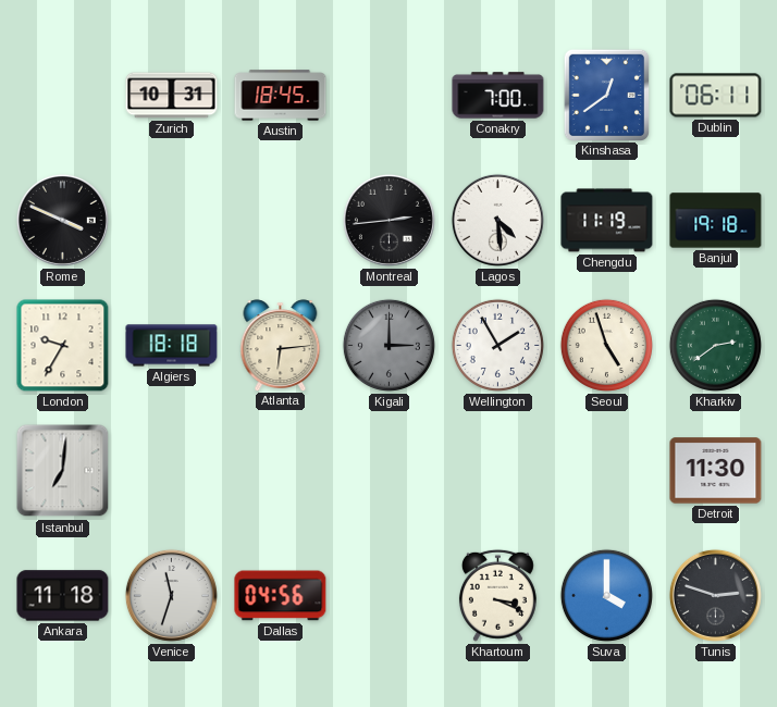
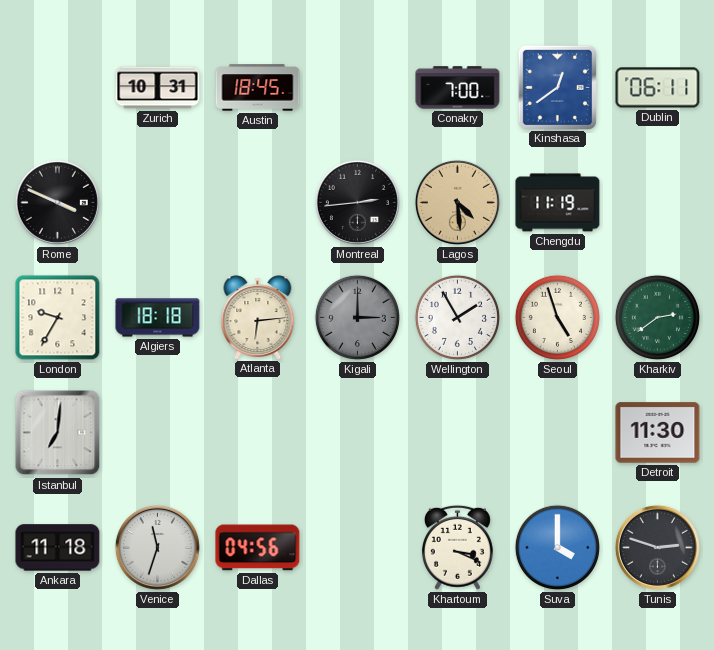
Lagos dial: white -> champagne (457, 202)
Banjul: 19:18 -> none (716, 221)
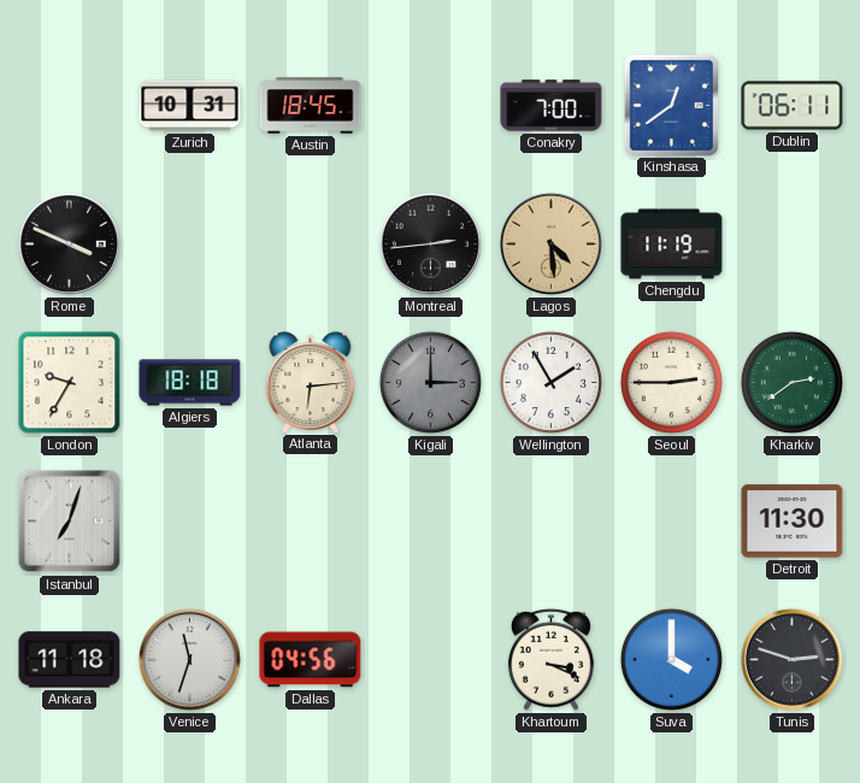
Seoul: 4:57 -> 2:45 (671, 382)
Istanbul: 7:01 -> 7:03 (70, 522)
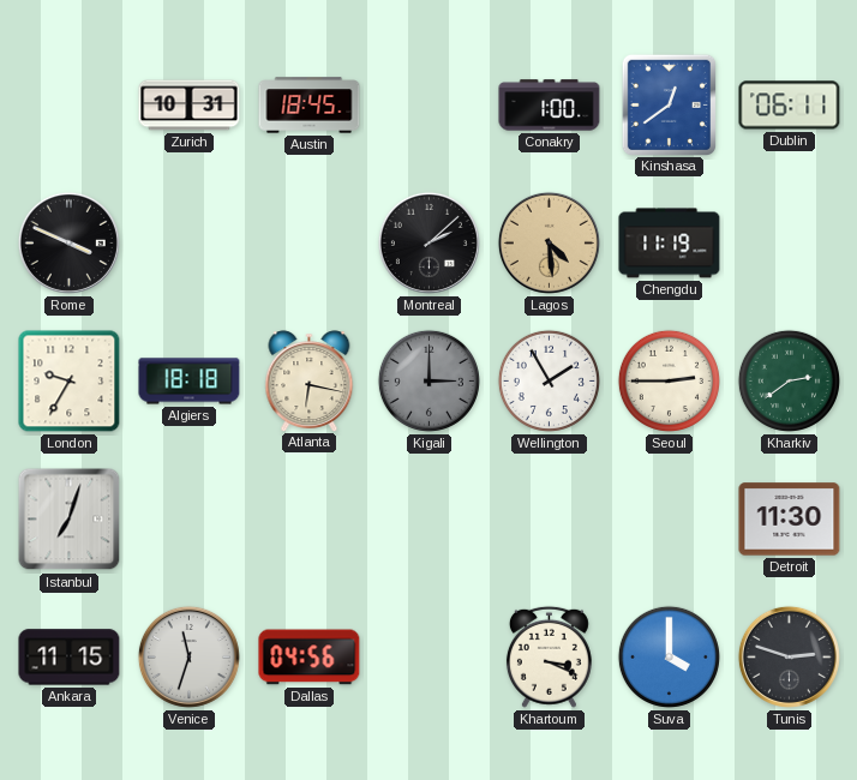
Conakry: 7:00 -> 1:00 (550, 106)
Montreal: 2:44 -> 2:08 (428, 242)
Atlanta: 6:14 -> 6:17 (310, 380)
Ankara: 11:18 -> 11:15 (70, 658)
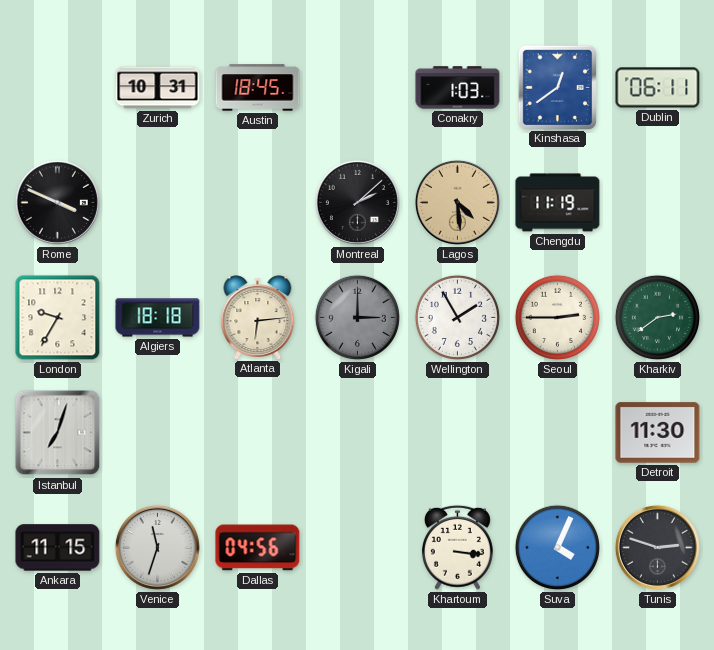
Conakry: 1:00 -> 1:03 (458, 88)
Atlanta: 6:17 -> 6:14 (258, 317)
Khartoum: 3:19 -> 3:16 (457, 547)
Suva: 4:00 -> 4:04 (557, 547)
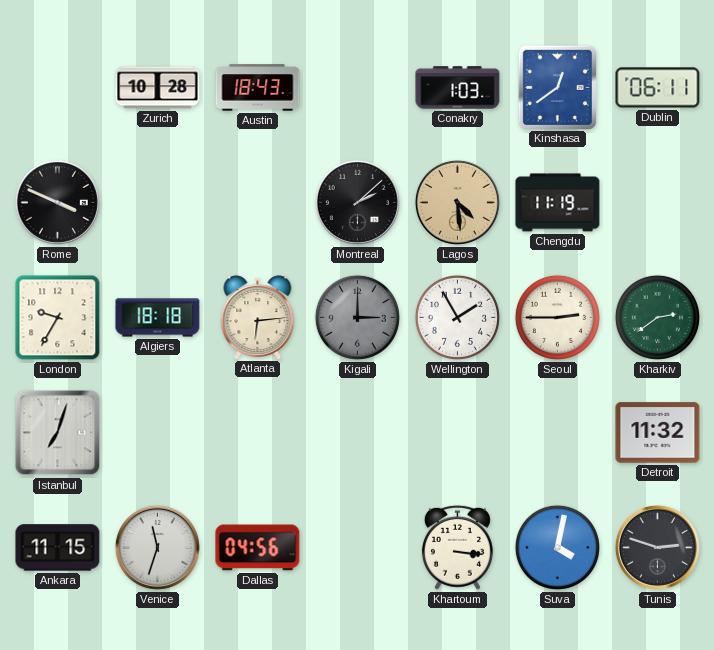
Zurich: 10:31 -> 10:28 (158, 88)
Austin: 18:45 -> 18:43 (258, 88)
Detroit: 11:30 -> 11:32 (658, 433)
Suva: 4:04 -> 4:02 (557, 547)
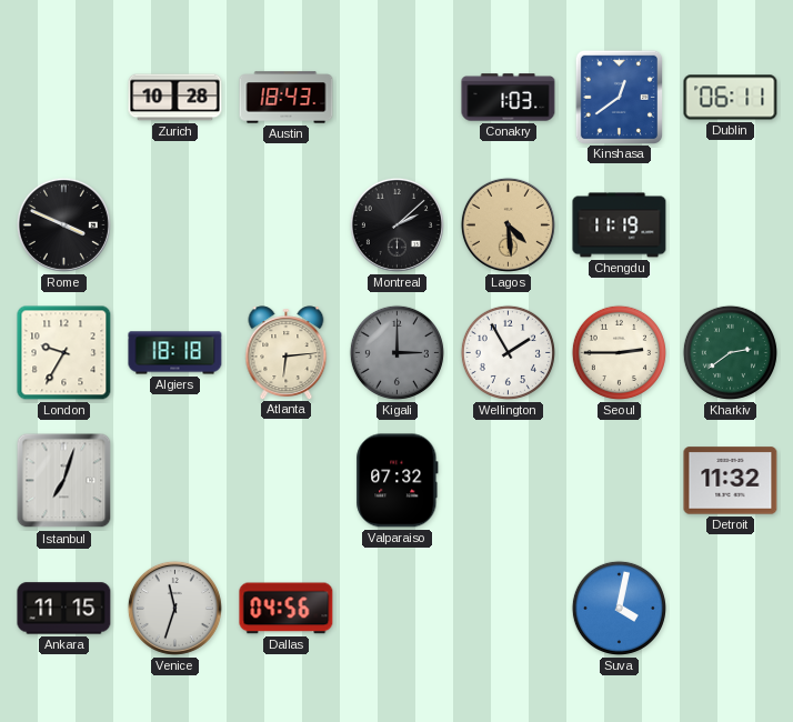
Valparaiso: none -> 07:32 (398, 481)
Khartoum: 3:16 -> none (457, 547)
Tunis: 2:48 -> none (657, 547)
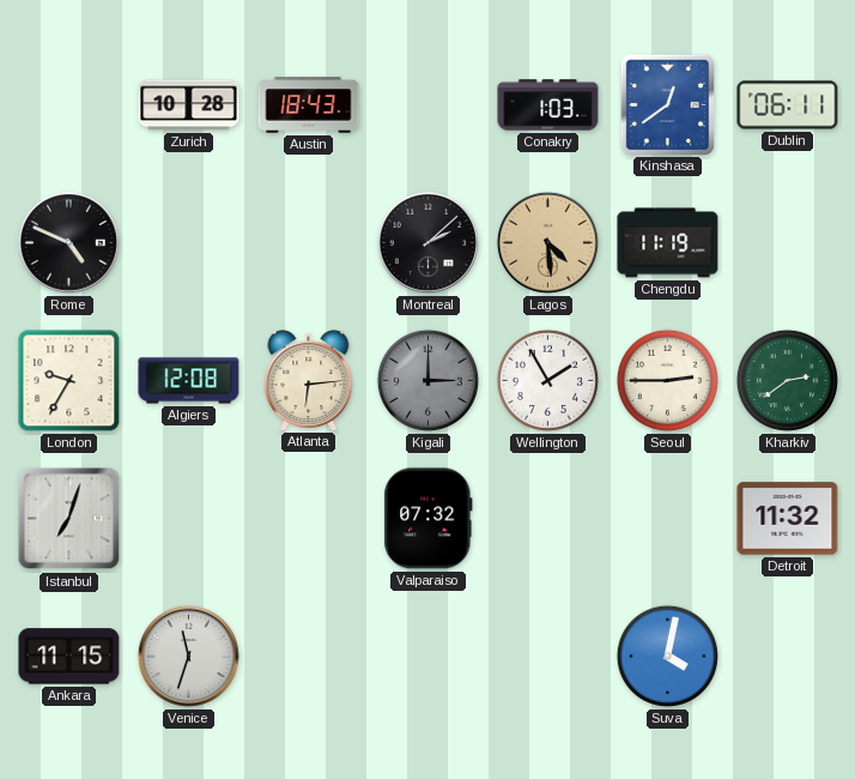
Rome: 3:49 -> 4:49 (68, 242)
Algiers: 18:18 -> 12:08 (189, 381)
Dallas: 04:56 -> none (287, 609)
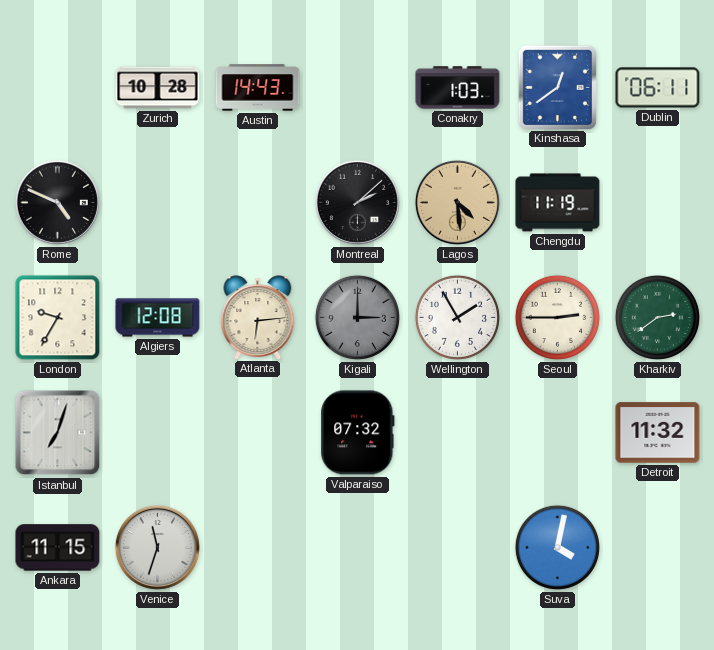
Austin: 18:43 -> 14:43 (258, 88)
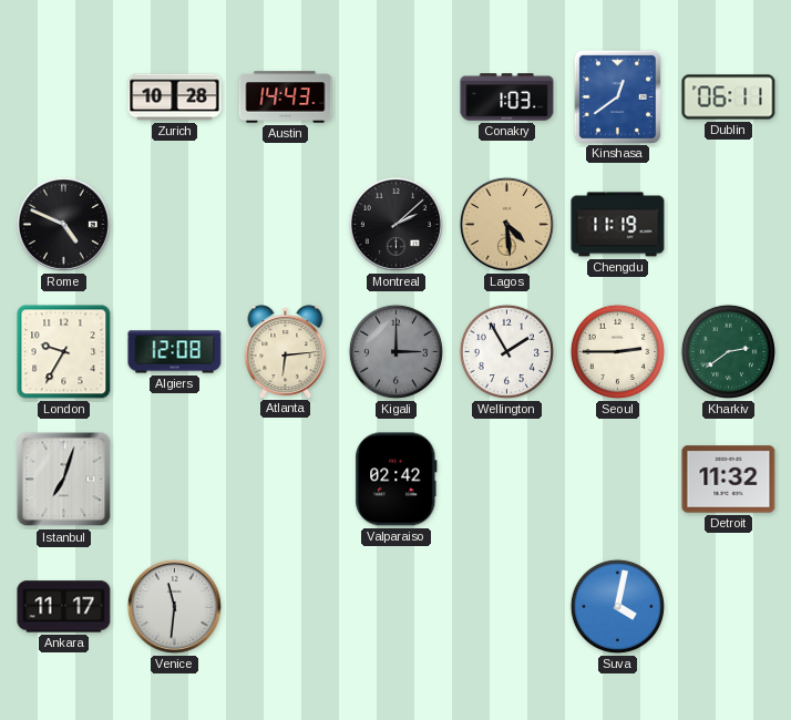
Valparaiso: 07:32 -> 02:42 (397, 480)
Ankara: 11:15 -> 11:17 (64, 607)
Venice: 11:33 -> 11:31 (174, 606)
